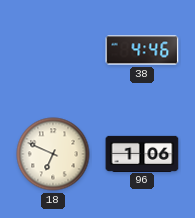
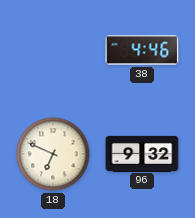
96: 1:06 -> 9:32 (142, 153)
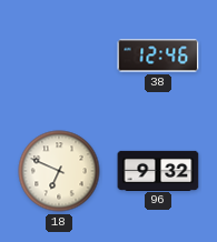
38: 4:46 -> 12:46 (158, 56)
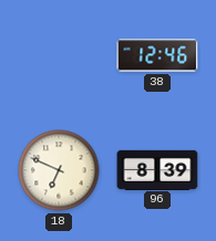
96: 9:32 -> 8:39 (157, 169)
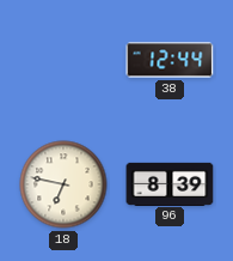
38: 12:46 -> 12:44 (170, 60)
18: 6:49 -> 6:47 (63, 184)
